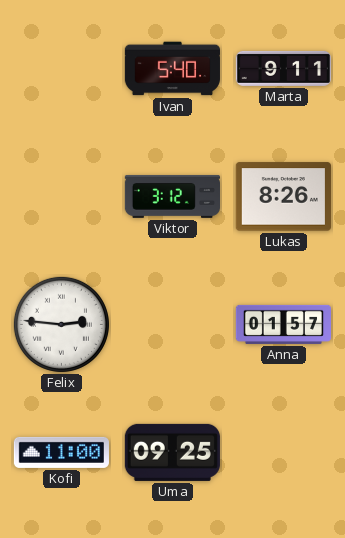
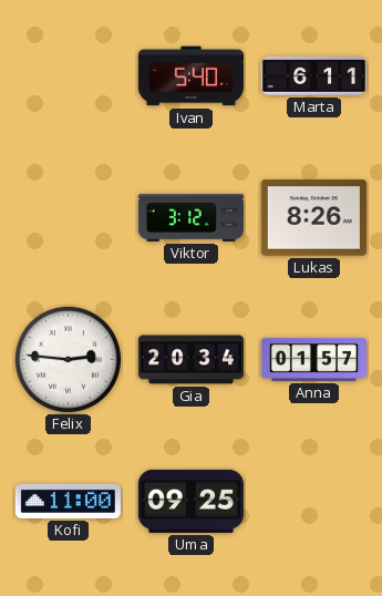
Marta: 9:11 -> 6:11 (313, 75)
Gia: none -> 20:34 (190, 360)
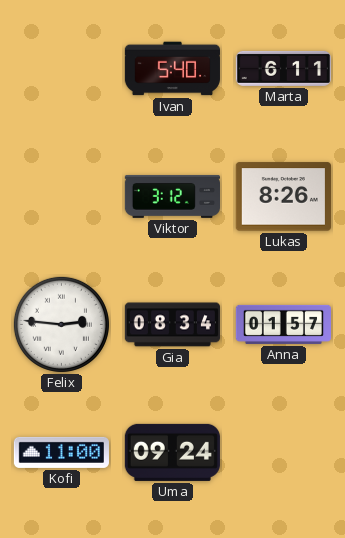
Gia: 20:34 -> 08:34 (172, 325)
Uma: 09:25 -> 09:24 (172, 452)
